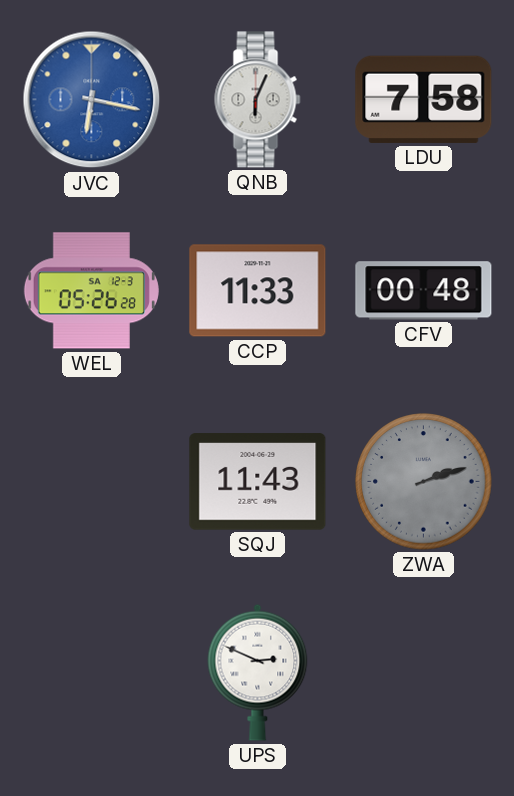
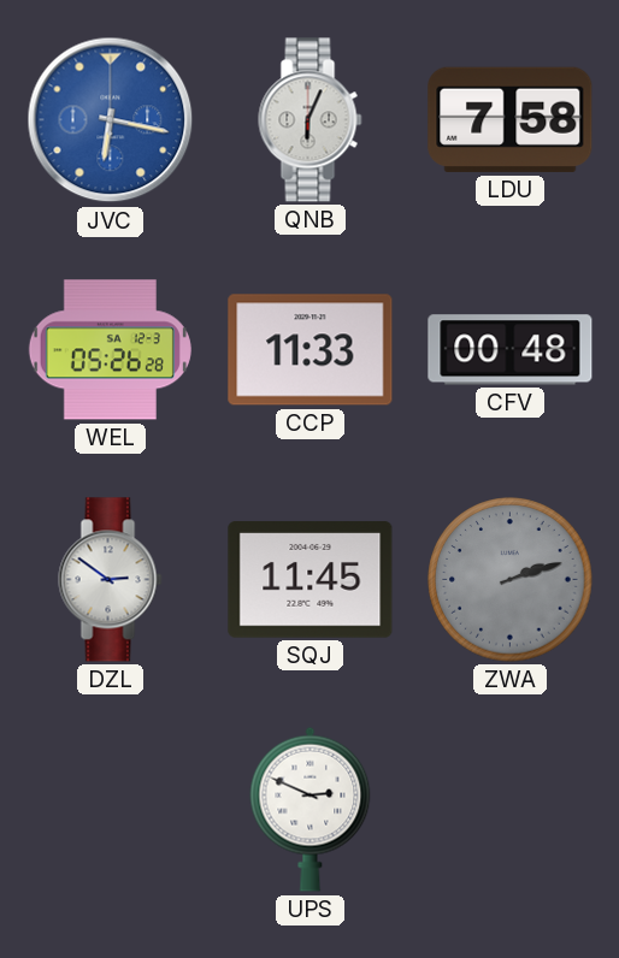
DZL: none -> 2:51 (111, 580)
SQJ: 11:43 -> 11:45 (311, 580)
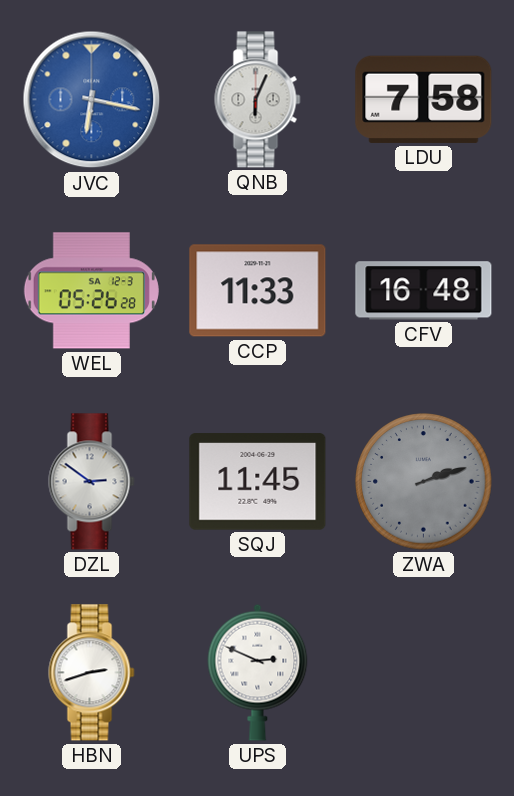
CFV: 00:48 -> 16:48 (424, 291)
HBN: none -> 2:42 (92, 673)
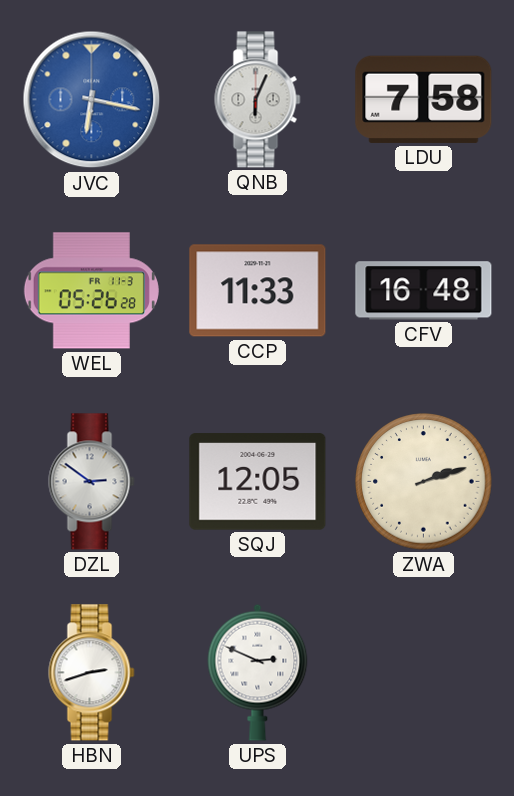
WEL date: SA 12-3 -> FR 11-3 (91, 291)
SQJ: 11:45 -> 12:05 (258, 482)
ZWA dial: grey -> cream (424, 482)
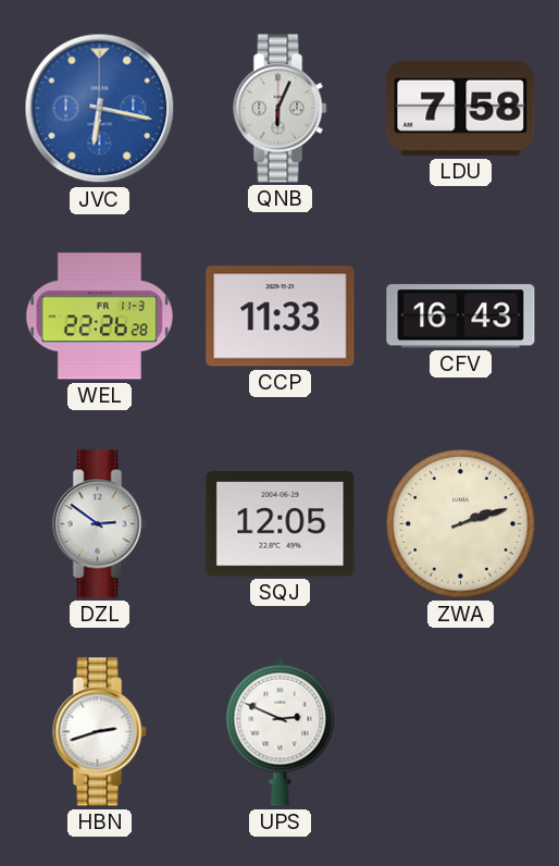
WEL: 05:26 -> 22:26 (99, 317)
CFV: 16:48 -> 16:43 (461, 317)
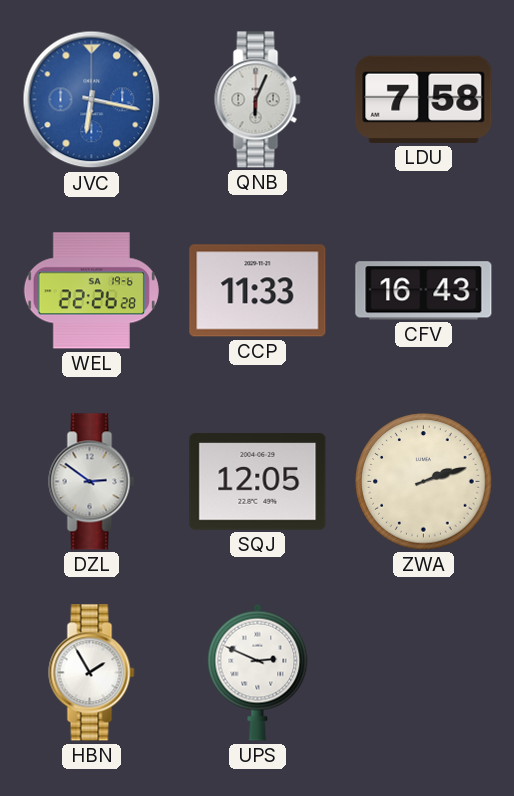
WEL date: FR 11-3 -> SA 19-6 (91, 291)
HBN: 2:42 -> 1:55 (92, 673)
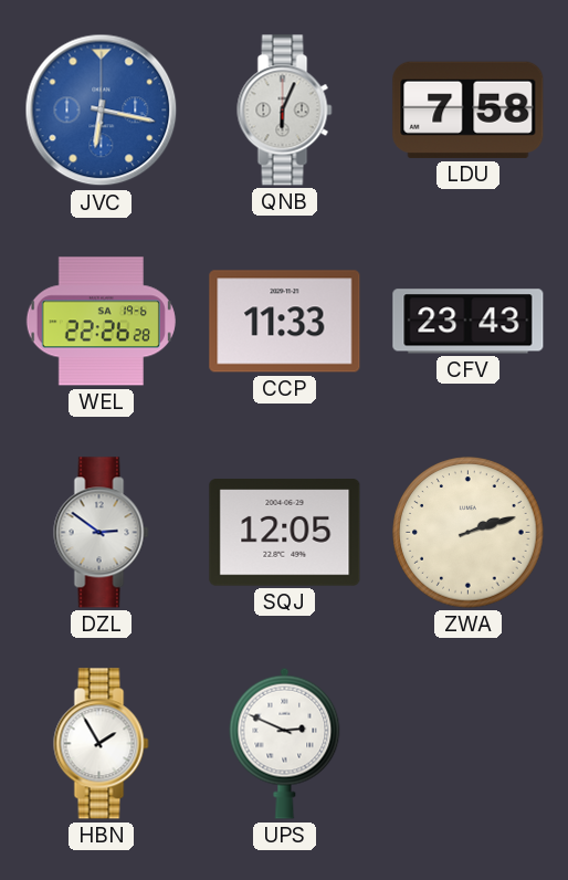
CFV: 16:43 -> 23:43 (469, 322)
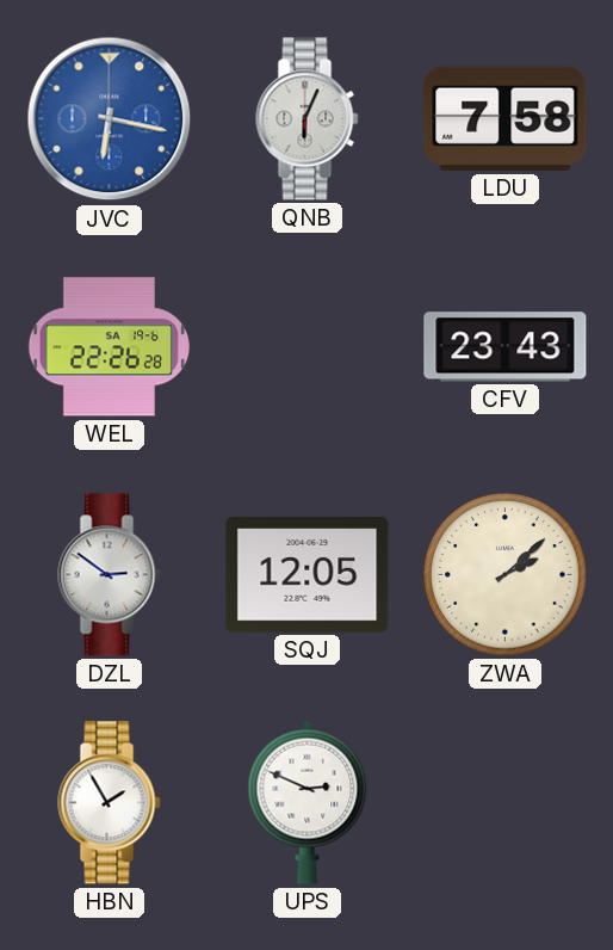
CCP: 11:33 -> none (285, 322)
ZWA: 2:12 -> 2:08 (506, 575)
